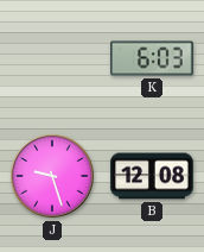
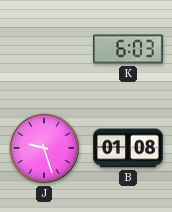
B: 12:08 -> 01:08 (128, 148)
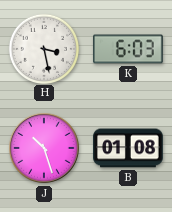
H: none -> 3:28 (43, 48)
J: 9:27 -> 10:27 (44, 148)
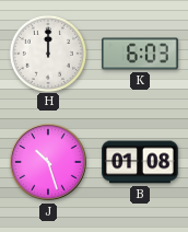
H: 3:28 -> 12:00 (47, 53)
